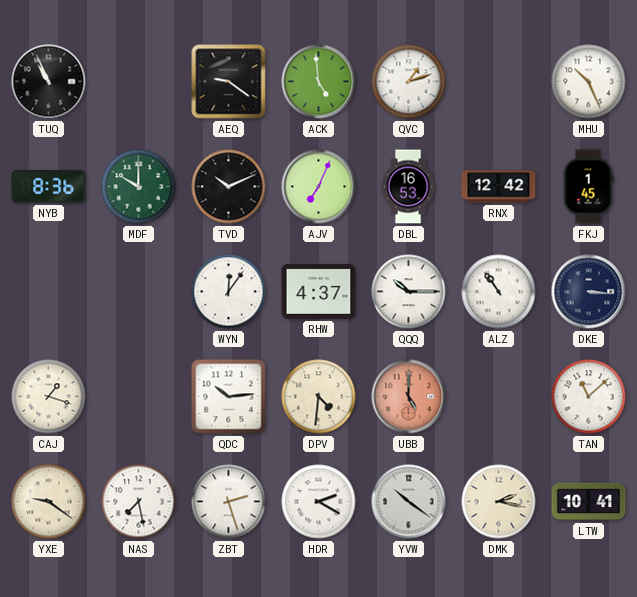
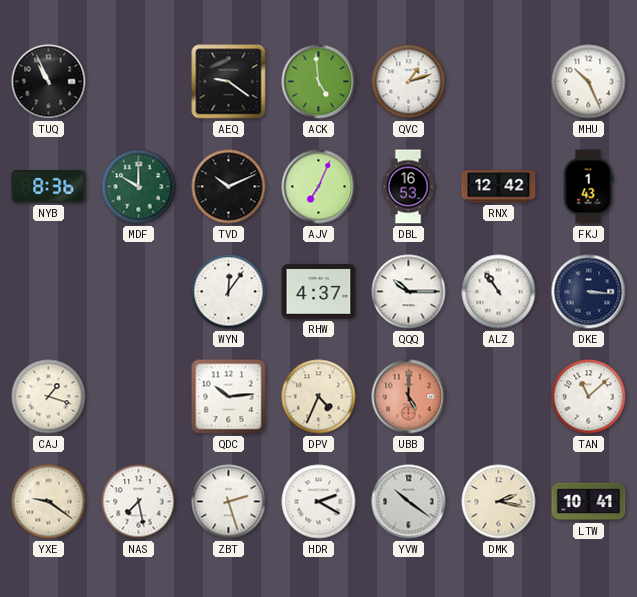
FKJ: 1:45 -> 1:43 (588, 187)
DPV: 4:31 -> 4:34 (319, 397)
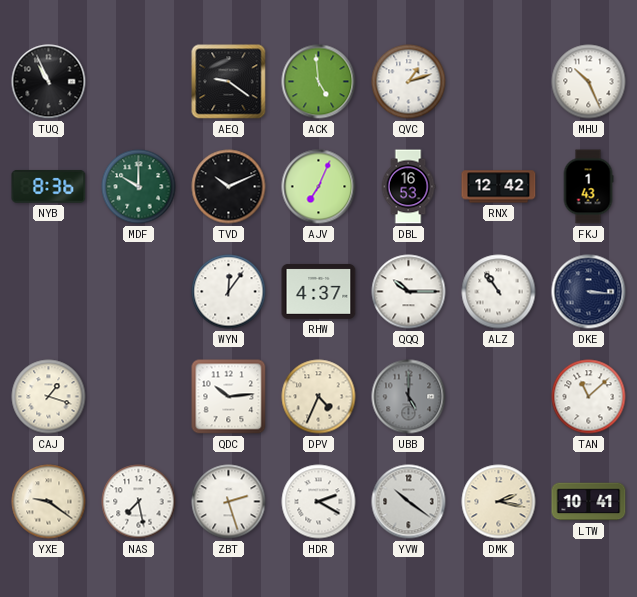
UBB dial: salmon -> grey (409, 397)
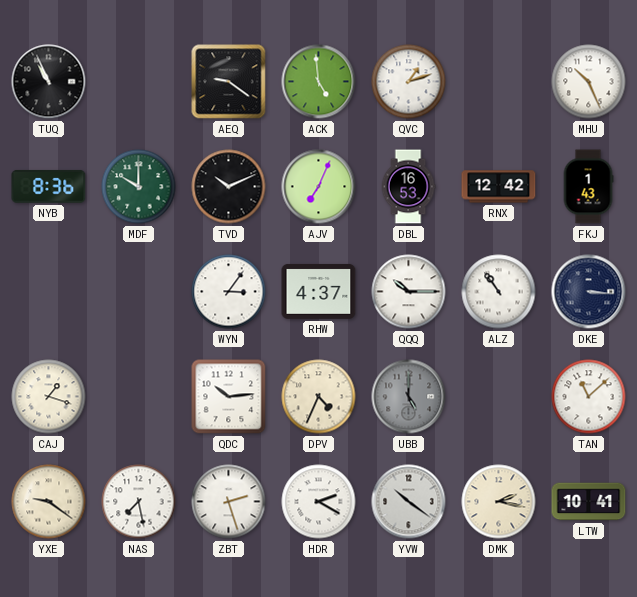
WYN: 12:06 -> 3:06 (229, 292)
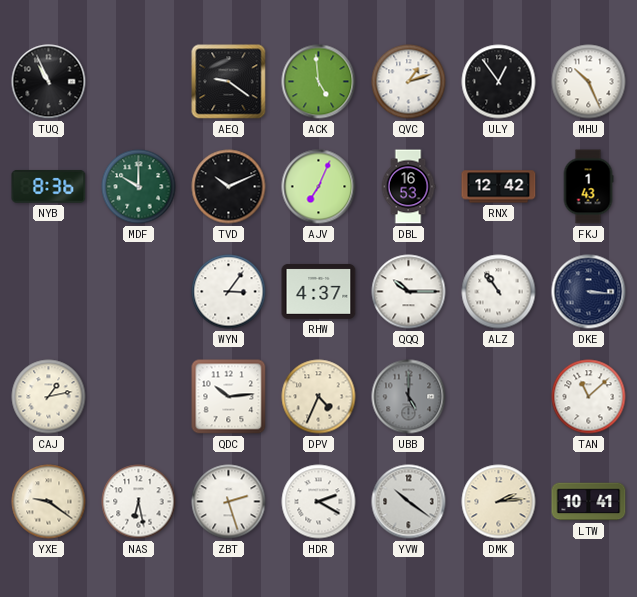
ULY: none -> 12:54 (499, 82)
CAJ: 1:18 -> 1:13 (49, 397)
NAS: 7:28 -> 6:28 (139, 502)
DMK: 2:17 -> 2:14 (499, 502)
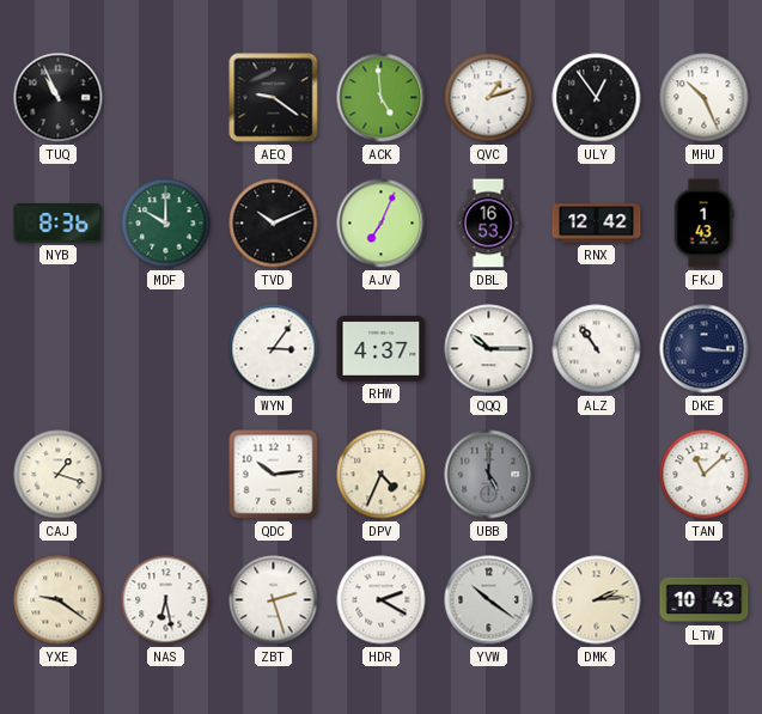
CAJ: 1:13 -> 1:18 (59, 475)
LTW: 10:41 -> 10:43 (705, 600)
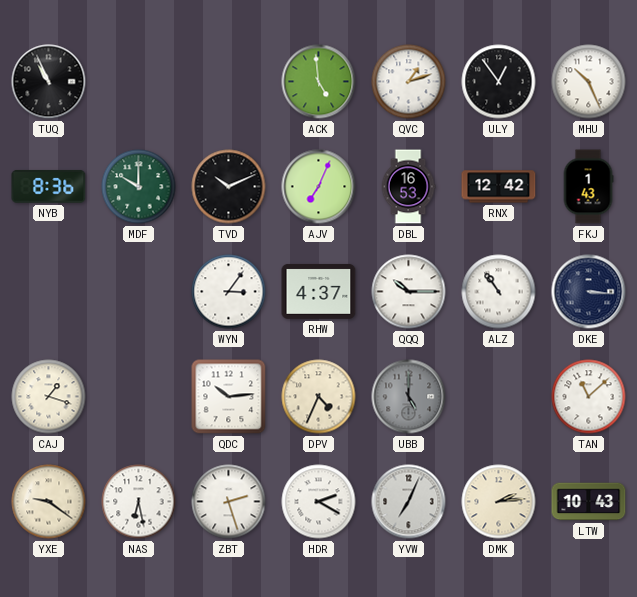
AEQ: 9:21 -> none (274, 98)
YVW: 10:21 -> 7:04 (409, 502)
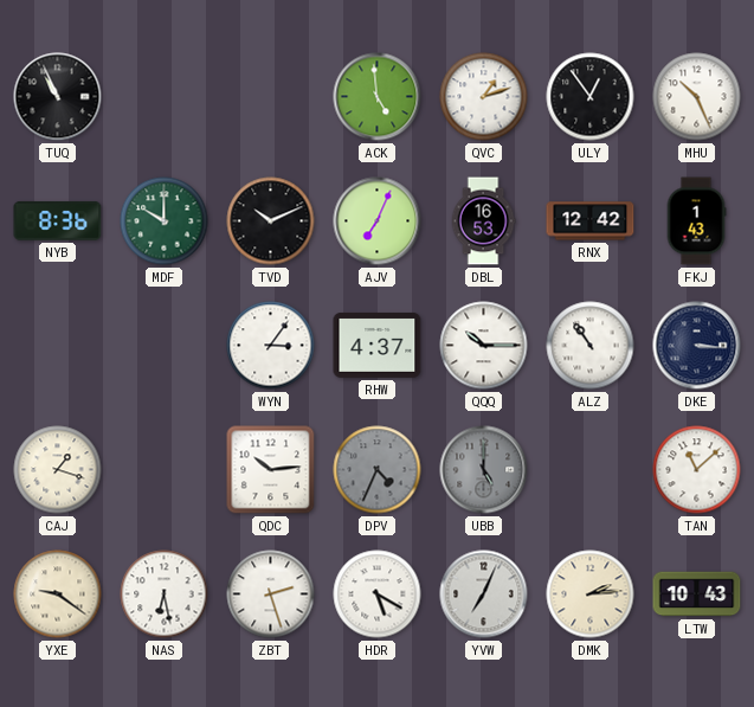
DPV dial: cream -> grey (378, 470)
HDR: 2:20 -> 5:20 (378, 594)
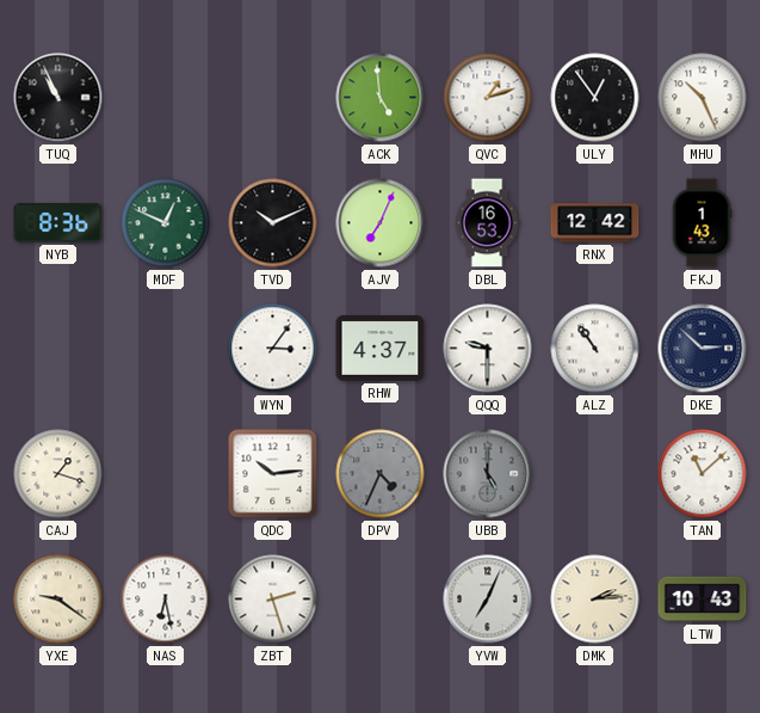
MDF: 10:00 -> 12:49 (166, 223)
QQQ: 10:15 -> 9:30 (488, 349)
DKE: 3:16 -> 2:52 (703, 349)
HDR: 5:20 -> none (378, 594)
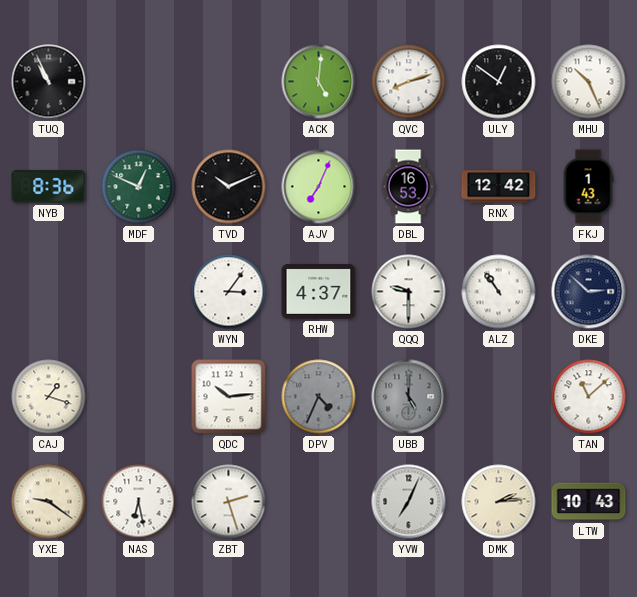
ACK: 4:59 -> 5:01 (319, 82)
QVC: 1:12 -> 8:12 (409, 82)
ULY: 12:54 -> 12:51 (499, 82)
